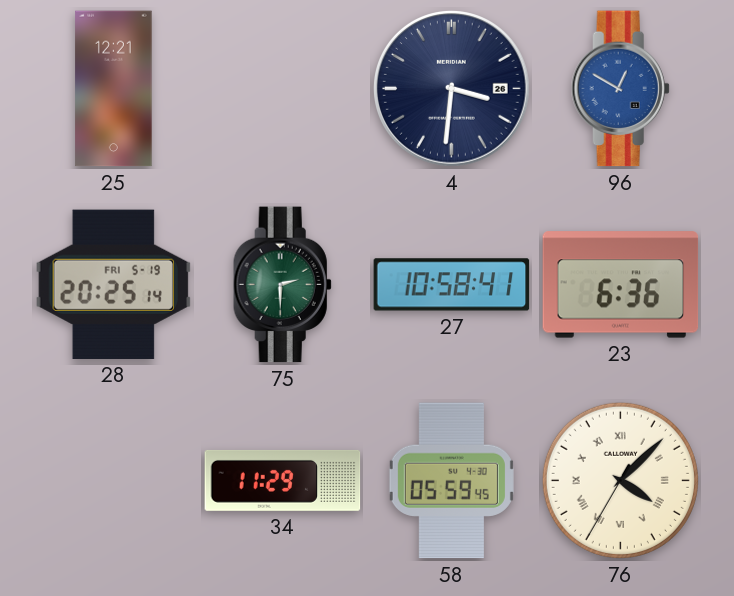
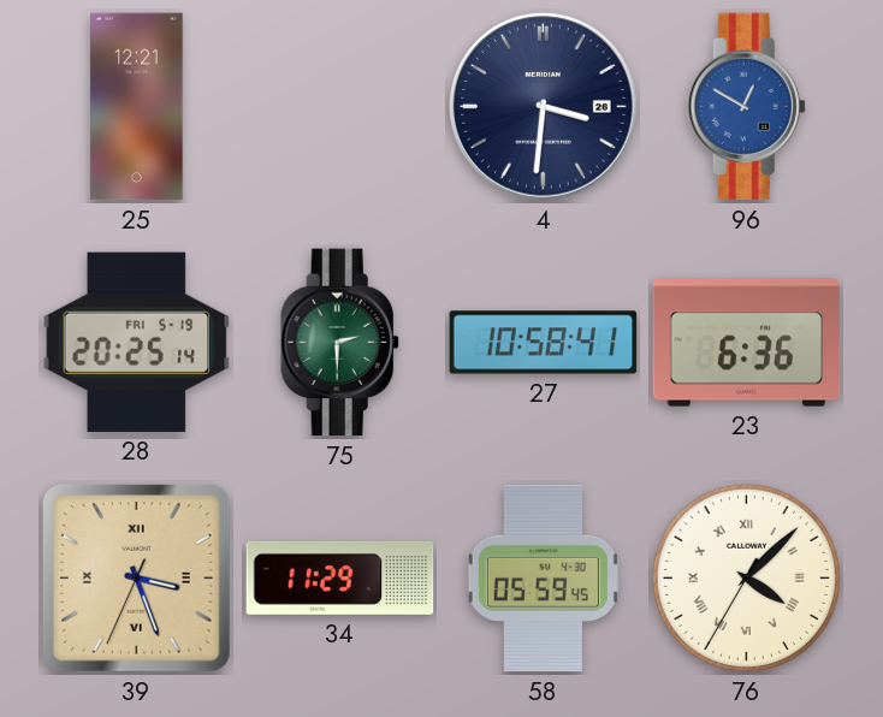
39: none -> 3:26 (136, 577)
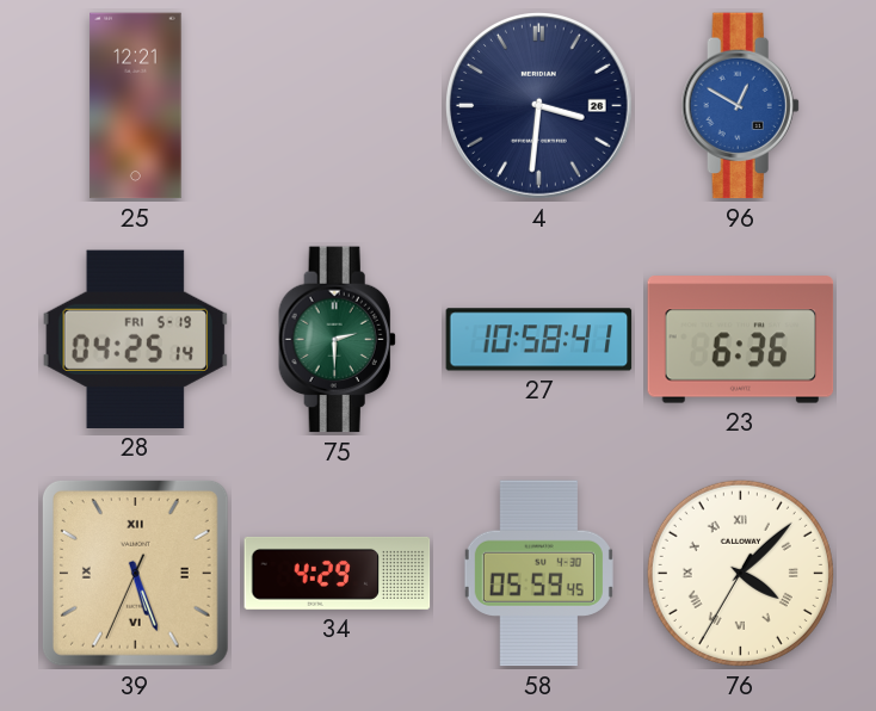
28: 20:25 -> 04:25 (136, 339)
39: 3:26 -> 5:26 (135, 573)
34: 11:29 -> 4:29 (338, 573)
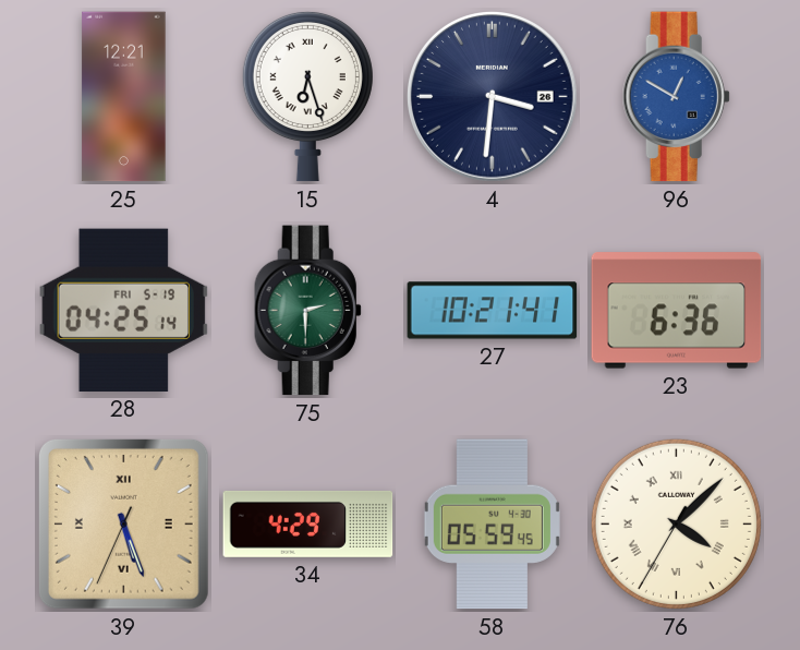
15: none -> 6:27 (307, 96)
27: 10:58 -> 10:21 (493, 311)
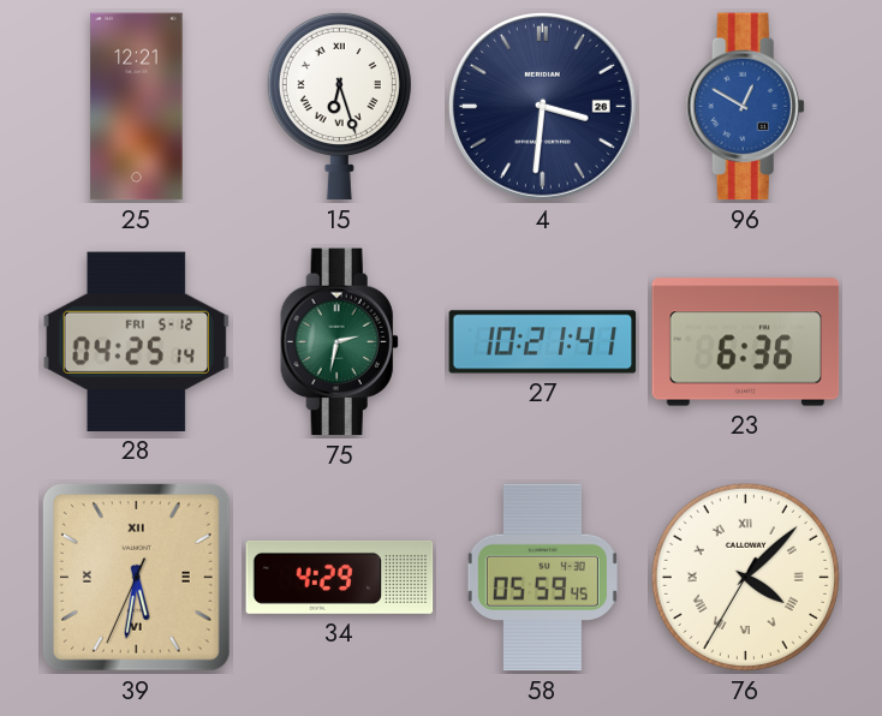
28 date: FRI 5-19 -> FRI 5-12 (137, 341)
75: 2:30 -> 2:32 (339, 342)
39: 5:26 -> 5:31 (136, 577)
